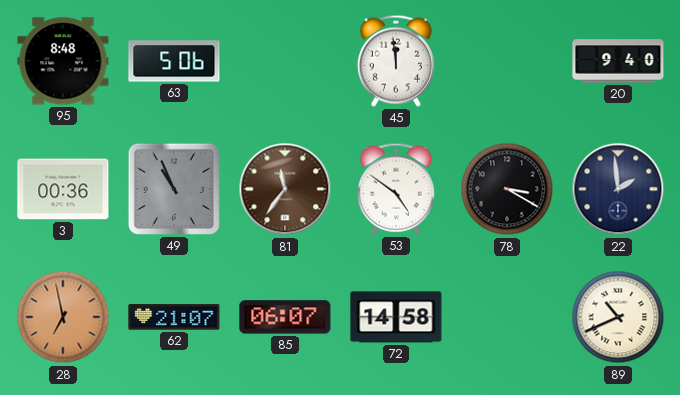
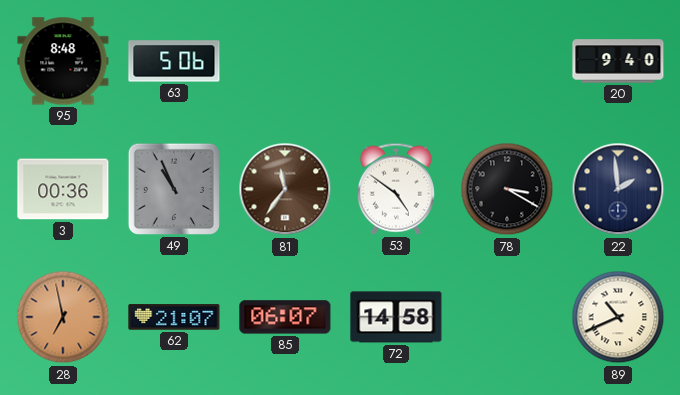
45: 11:59 -> none (396, 61)
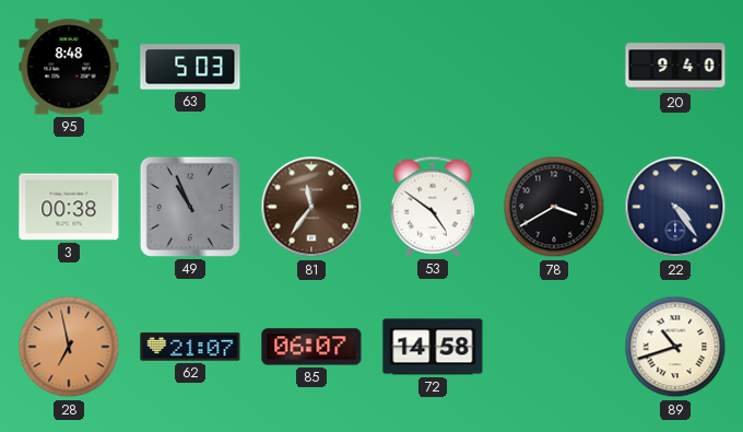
63: 5:06 -> 5:03 (190, 67)
3: 00:36 -> 00:38 (69, 207)
78: 3:20 -> 3:40 (554, 207)
22: 1:59 -> 4:24 (675, 207)
89: 10:41 -> 10:42 (675, 347)
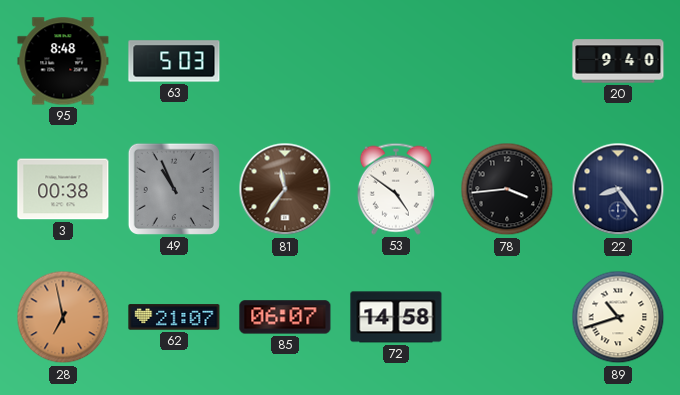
78: 3:40 -> 3:44 (507, 189)
22: 4:24 -> 8:24 (618, 189)
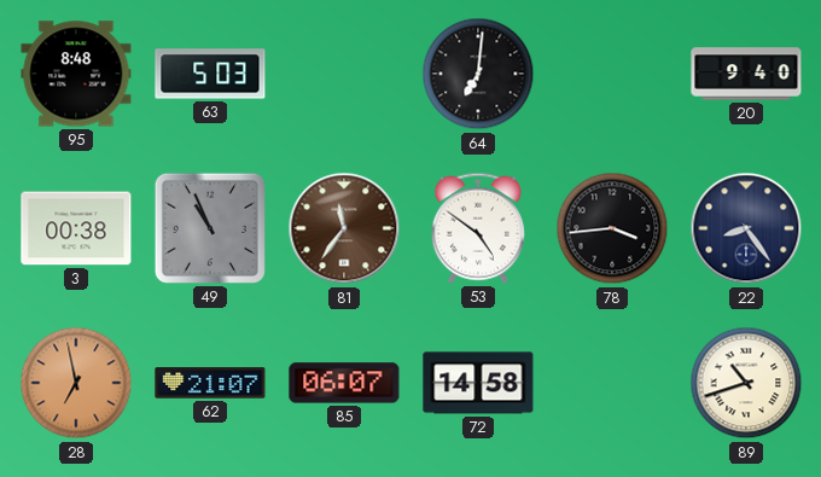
64: none -> 7:01 (478, 74)
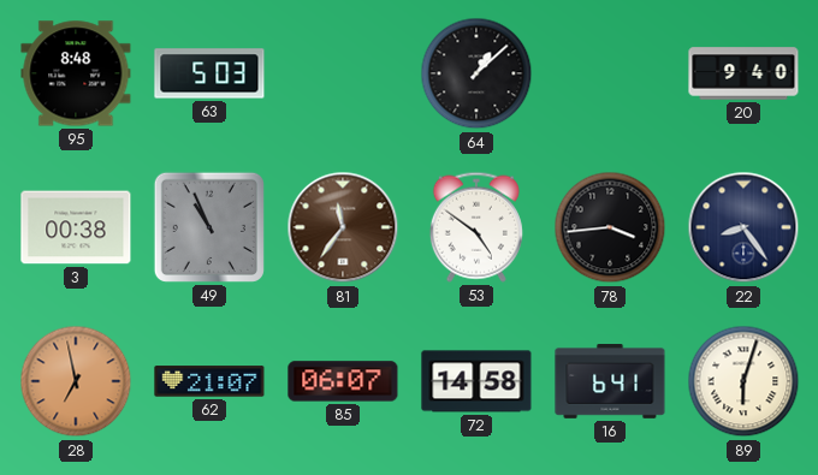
64: 7:01 -> 1:08 (476, 73)
16: none -> 6:41 (610, 382)
89: 10:42 -> 6:03 (743, 381)
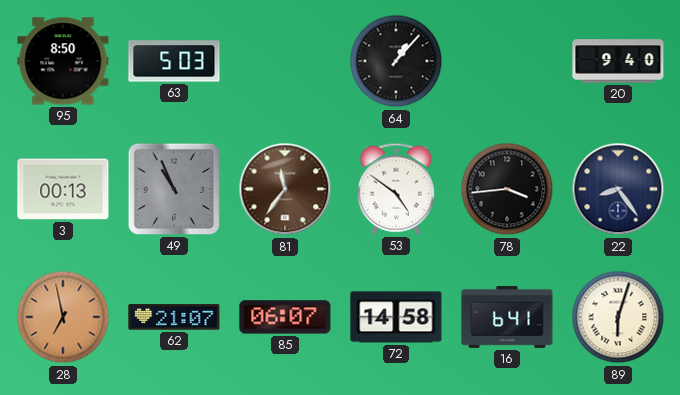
95: 8:48 -> 8:50 (63, 61)
64: 1:08 -> 1:07 (396, 61)
3: 00:38 -> 00:13 (63, 189)
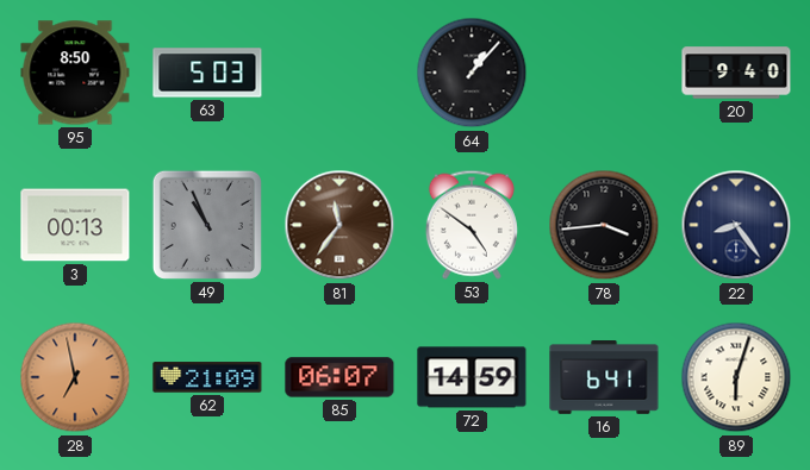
62: 21:07 -> 21:09 (207, 377)
72: 14:58 -> 14:59 (472, 377)
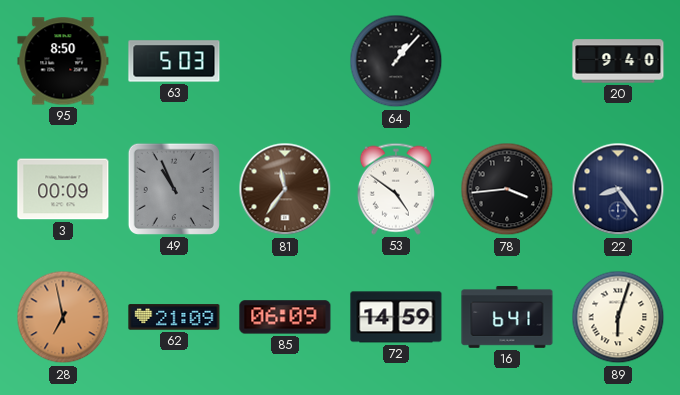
3: 00:13 -> 00:09 (63, 189)
85: 06:07 -> 06:09 (285, 317)
